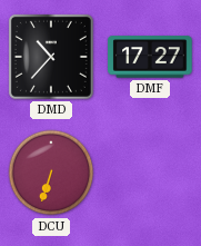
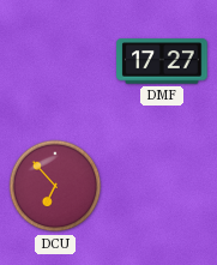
DMD: 10:37 -> none (51, 57)
DCU: 6:33 -> 6:53 (55, 186)
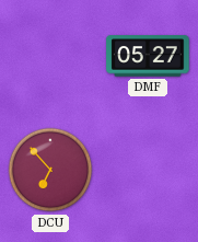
DMF: 17:27 -> 05:27 (148, 56)
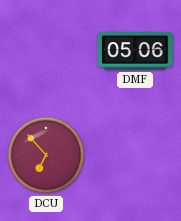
DMF: 05:27 -> 05:06 (135, 51)
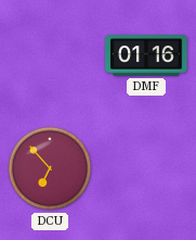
DMF: 05:06 -> 01:16 (146, 55)
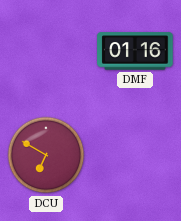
DCU: 6:53 -> 6:50 (46, 155)
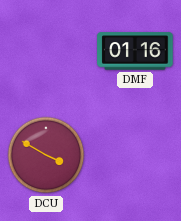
DCU: 6:50 -> 3:50 (46, 155)
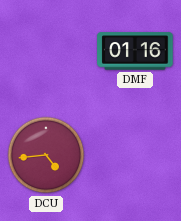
DCU: 3:50 -> 4:44 (46, 155)
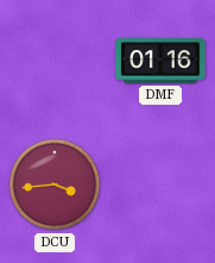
DCU: 4:44 -> 3:44 (55, 184)
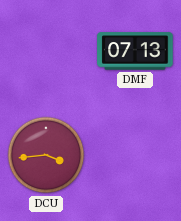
DMF: 01:16 -> 07:13 (135, 51)
